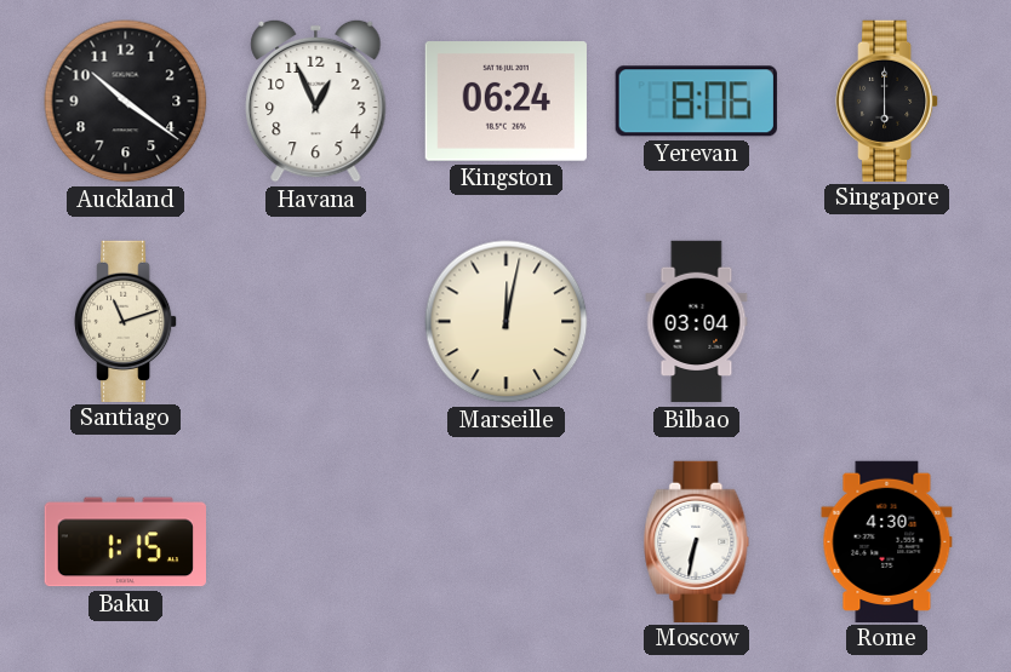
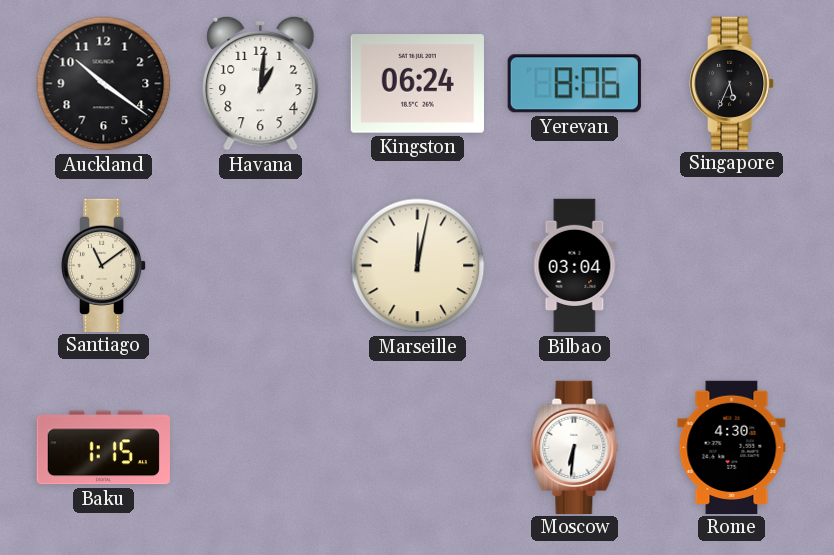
Havana: 12:56 -> 1:01 (261, 83)
Singapore: 6:00 -> 5:34 (732, 83)
Santiago: 11:12 -> 11:09 (104, 265)
Moscow: 6:32 -> 6:31 (575, 447)
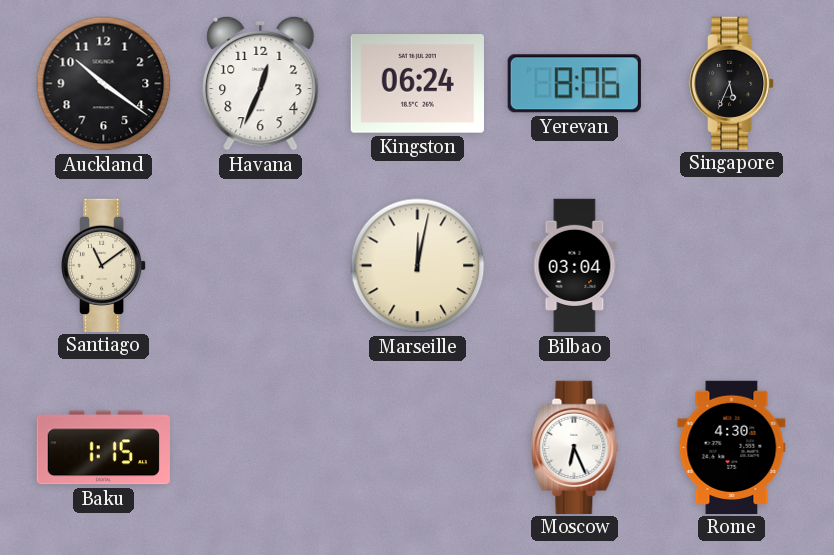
Havana: 1:01 -> 12:34 (261, 83)
Moscow: 6:31 -> 6:26 (575, 447)
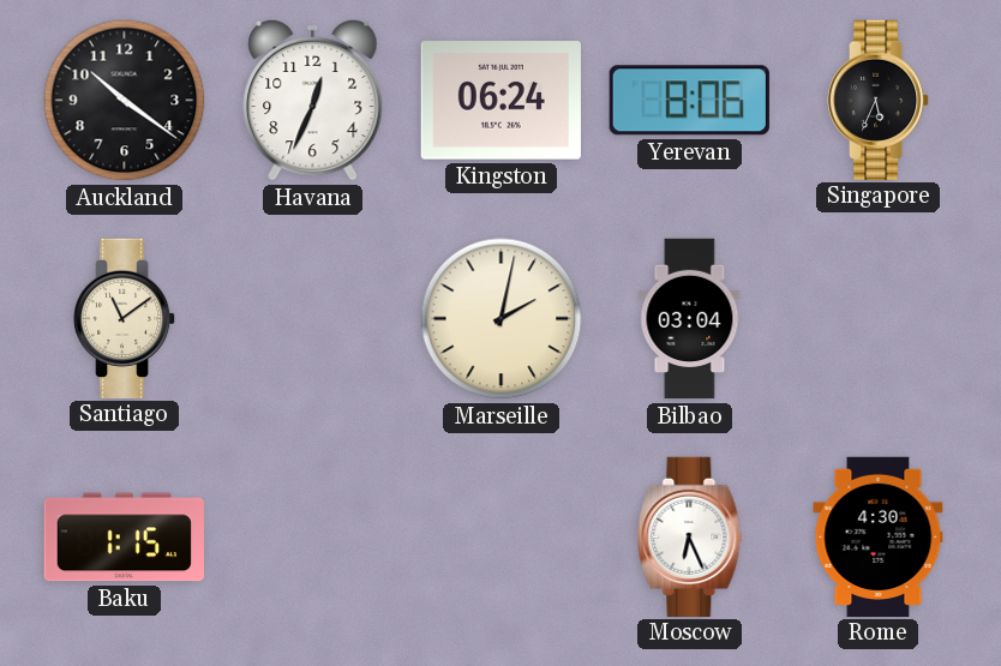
Marseille: 12:02 -> 2:02 (502, 319)
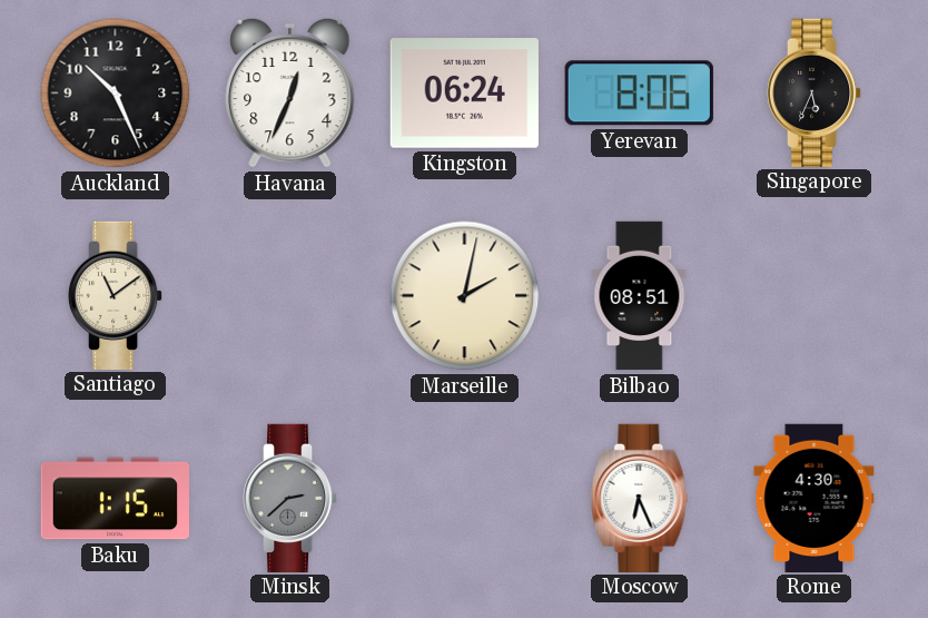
Auckland: 10:21 -> 10:26 (116, 94)
Bilbao: 03:04 -> 08:51 (640, 296)
Minsk: none -> 2:38 (290, 498)
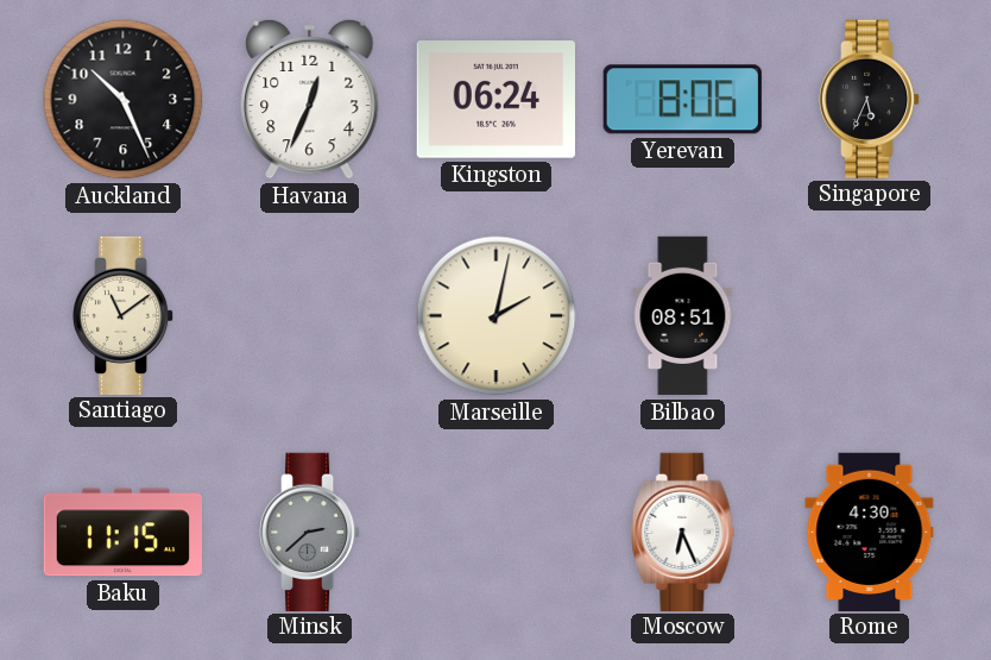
Baku: 1:15 -> 11:15 (122, 533)
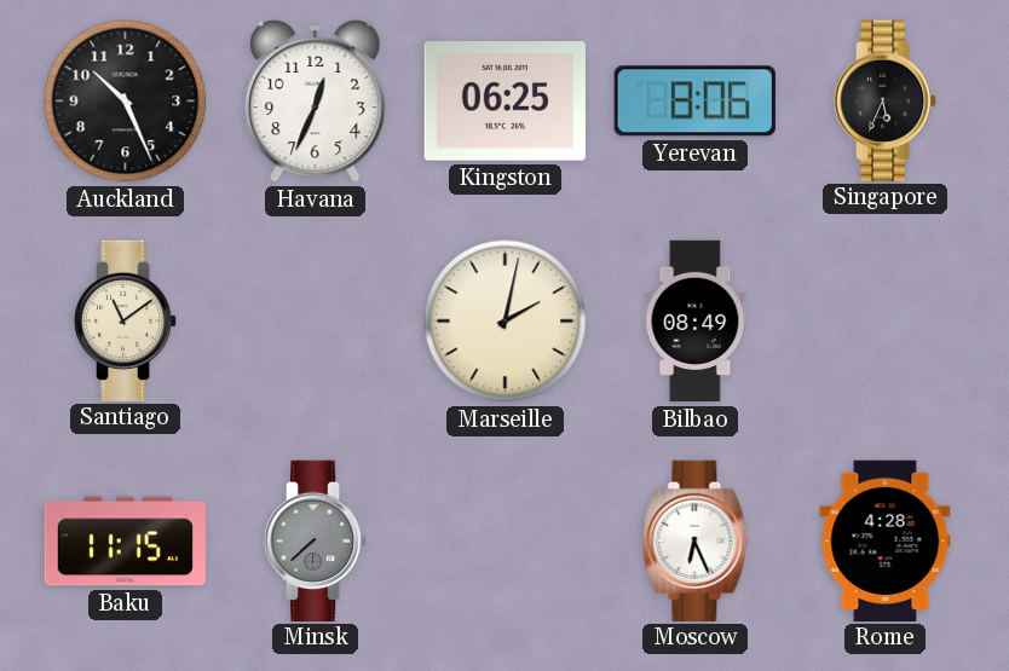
Kingston: 06:24 -> 06:25 (504, 102)
Bilbao: 08:51 -> 08:49 (696, 322)
Minsk: 2:38 -> 7:38 (316, 540)
Rome: 4:30 -> 4:28 (886, 540)
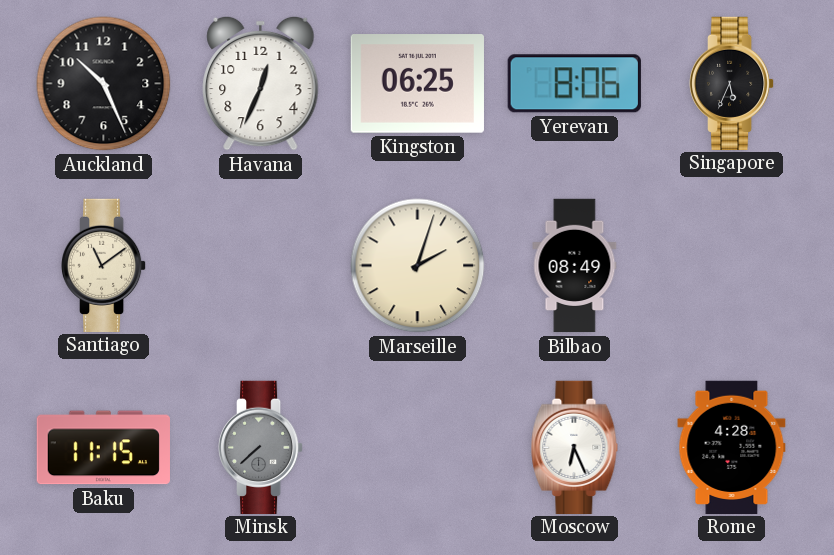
Marseille: 2:02 -> 2:03 (418, 266)
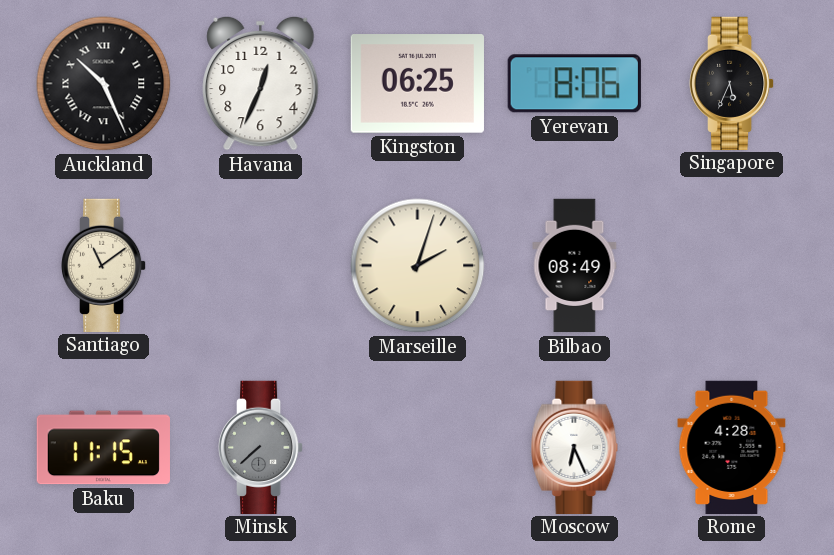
Auckland numerals: Arabic -> Roman (104, 84)
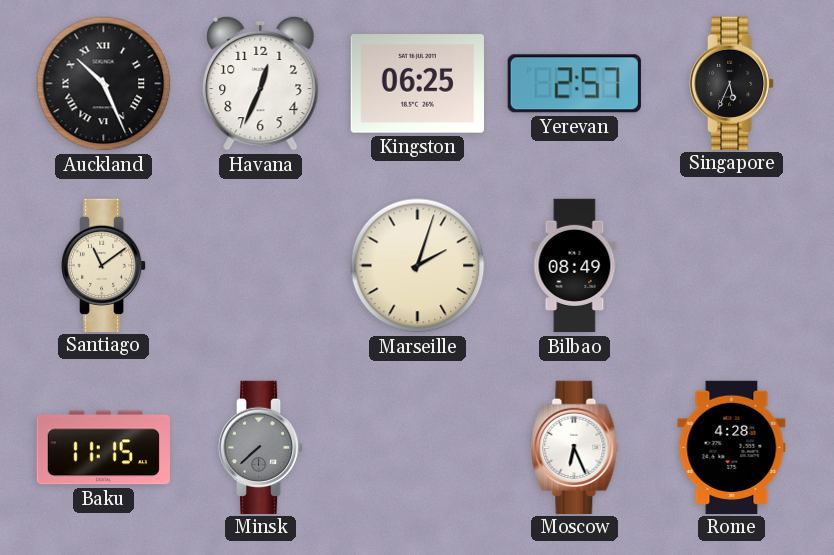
Yerevan: 8:06 -> 2:57 (574, 84)
